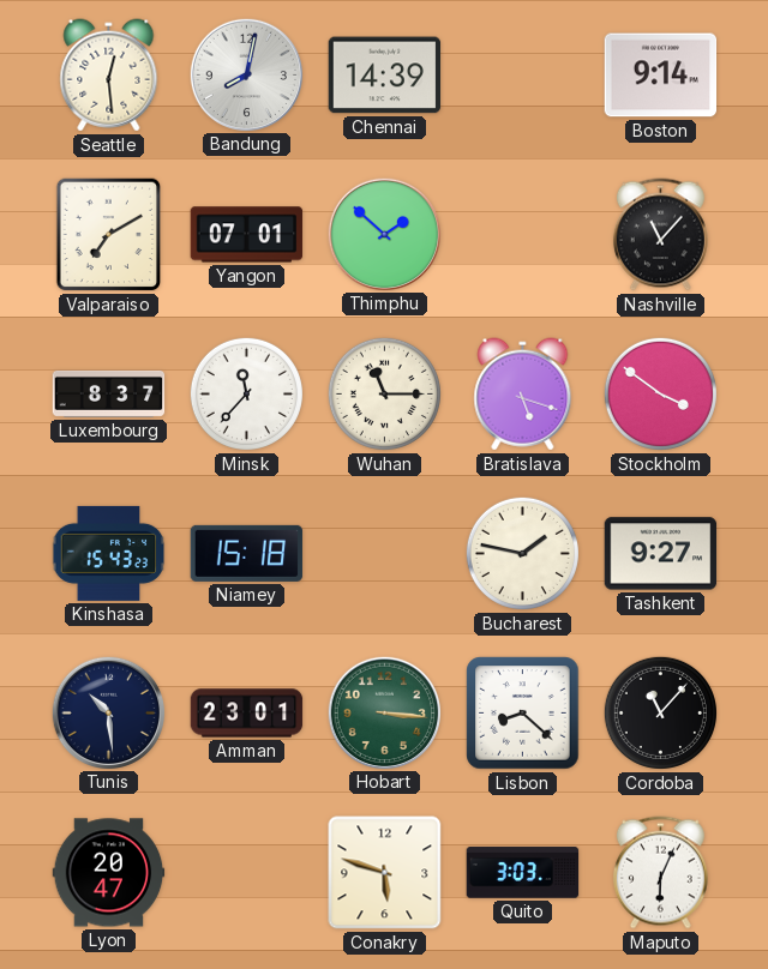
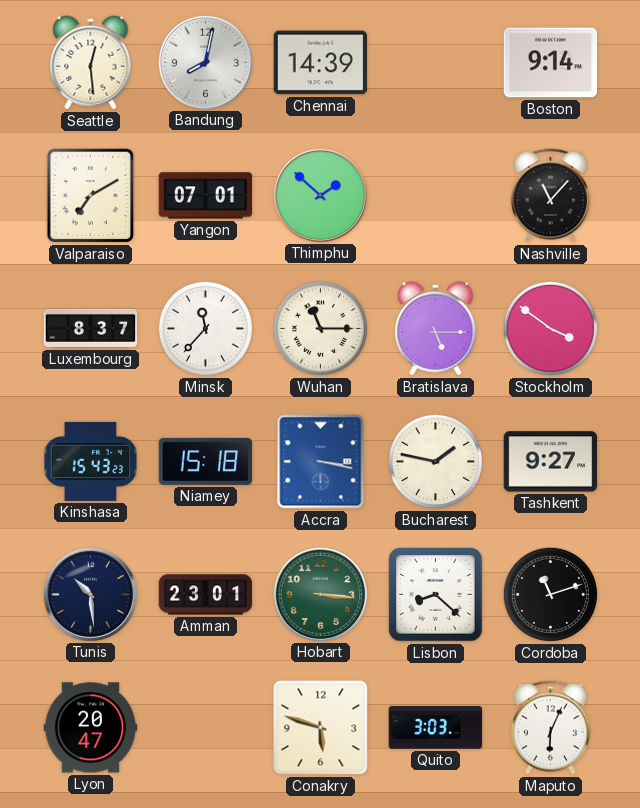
Bratislava: 5:18 -> 5:15 (436, 329)
Accra: none -> 3:17 (321, 462)
Cordoba: 11:07 -> 11:12 (550, 594)
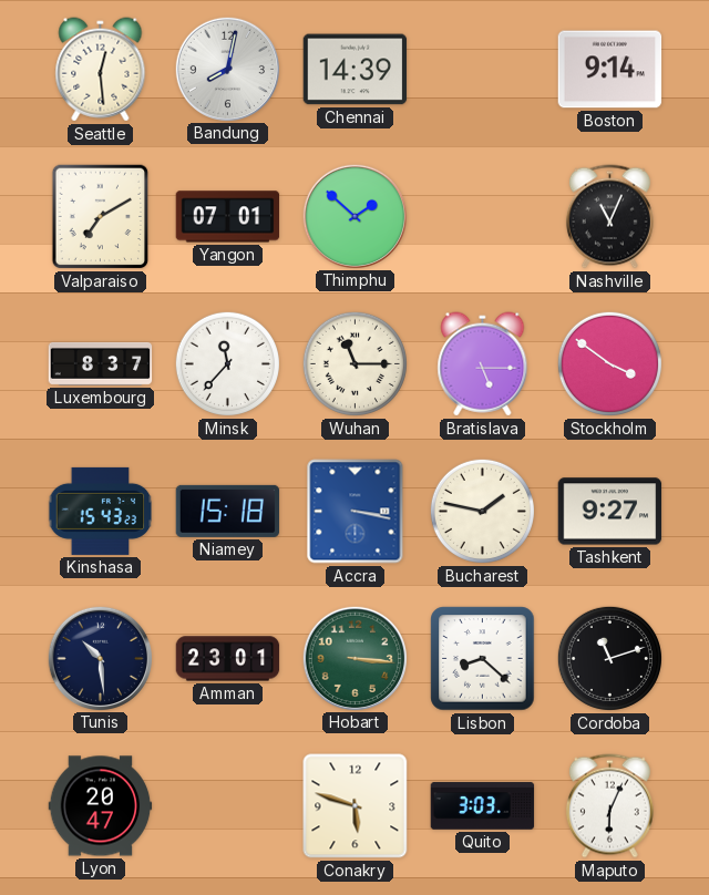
Nashville: 11:07 -> 11:04 (609, 217)
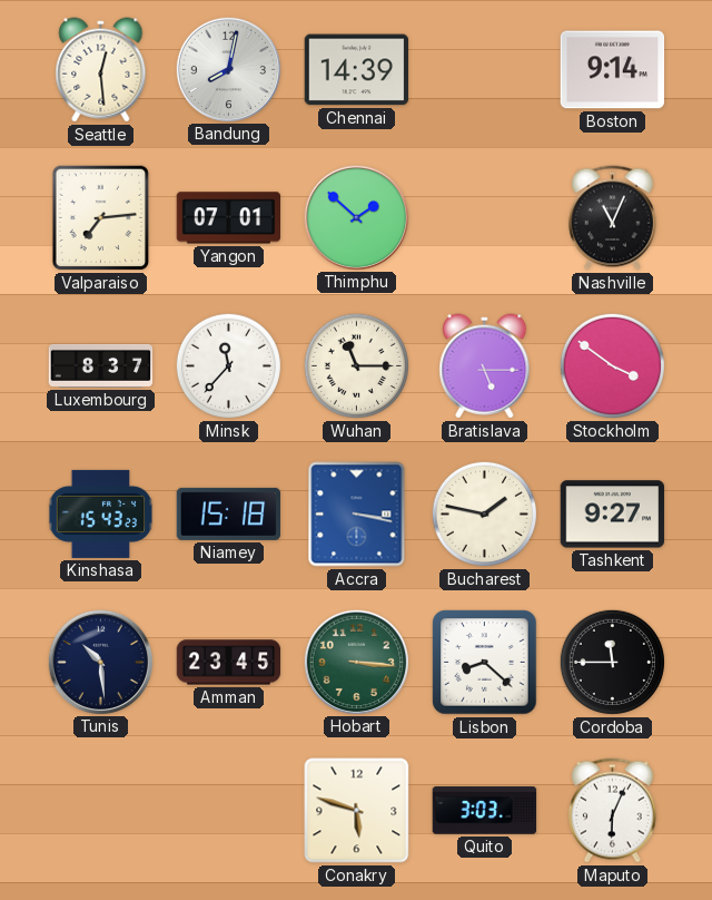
Valparaiso: 7:10 -> 7:14 (101, 218)
Amman: 23:01 -> 23:45 (229, 663)
Cordoba: 11:12 -> 11:45 (612, 662)
Lyon: 20:47 -> none (101, 806)
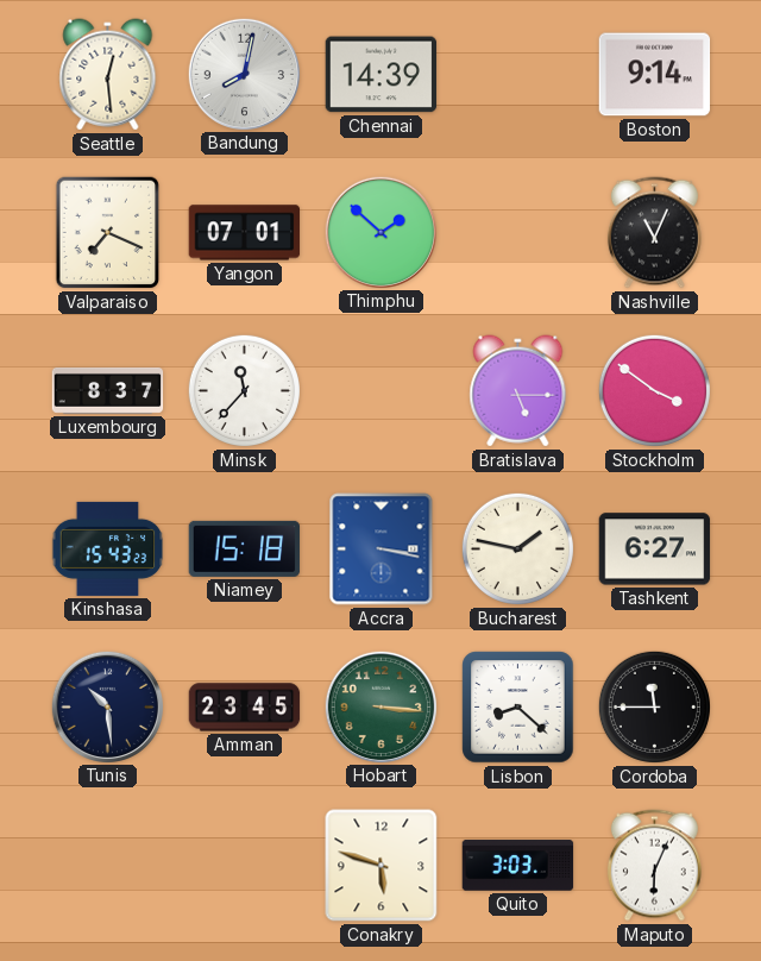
Valparaiso: 7:14 -> 7:19 (108, 233)
Wuhan: 11:15 -> none (356, 365)
Tashkent: 9:27 -> 6:27 (655, 549)
